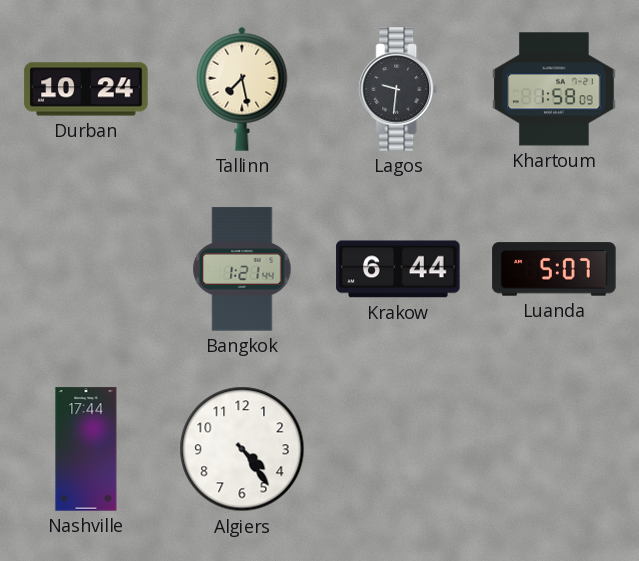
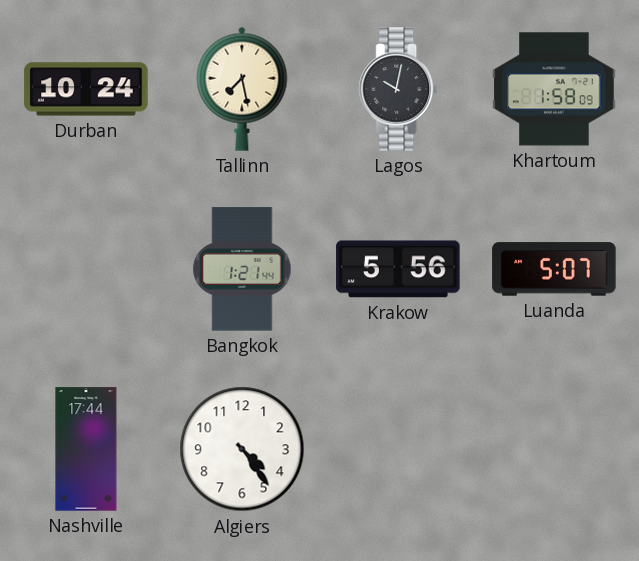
Lagos: 9:31 -> 10:02 (398, 89)
Krakow: 6:44 -> 5:56 (398, 269)
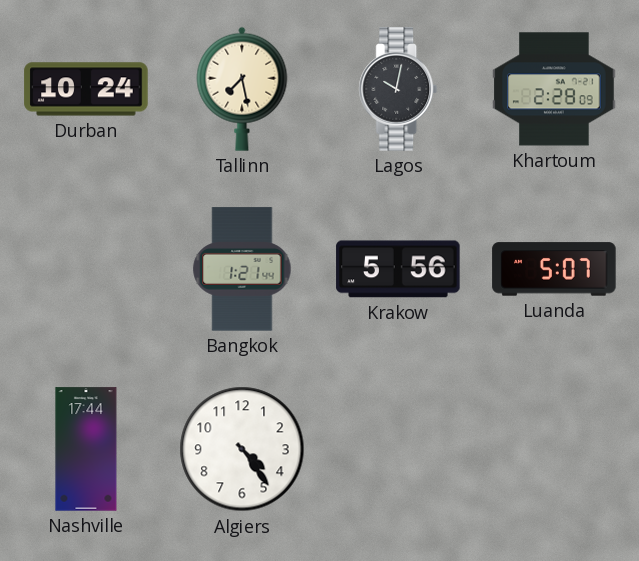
Khartoum: 1:58 -> 2:28 (554, 89)
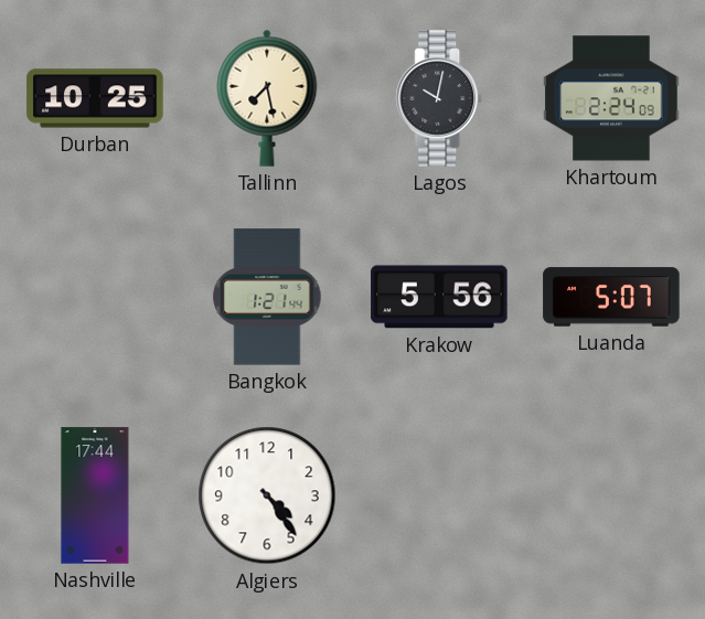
Durban: 10:24 -> 10:25 (95, 98)
Khartoum: 2:28 -> 2:24 (611, 98)
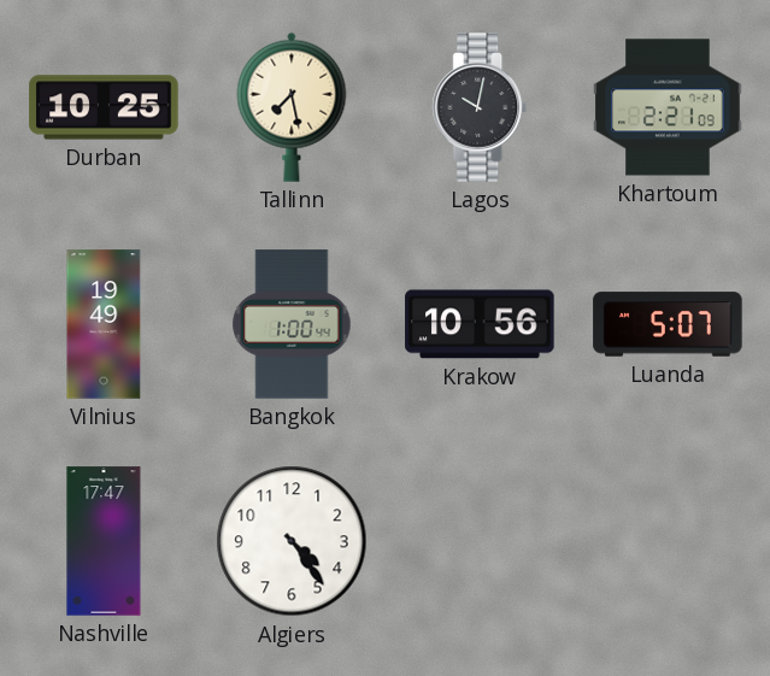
Khartoum: 2:24 -> 2:21 (668, 107)
Vilnius: none -> 19:49 (104, 324)
Bangkok: 1:21 -> 1:00 (292, 324)
Krakow: 5:56 -> 10:56 (480, 324)
Nashville: 17:44 -> 17:47 (104, 541)
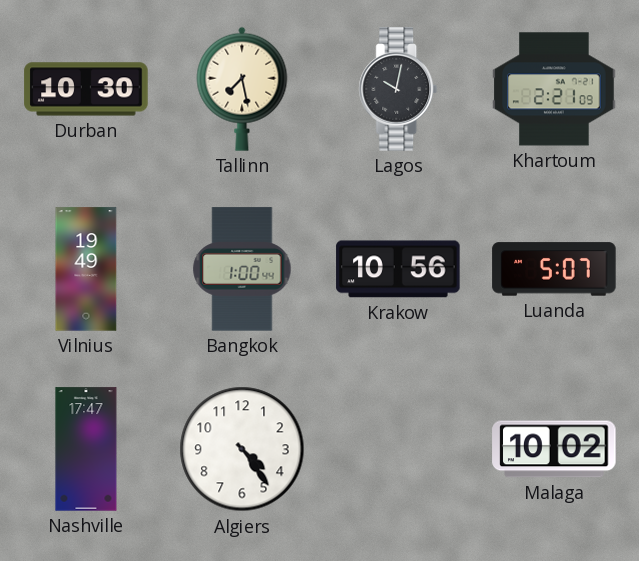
Durban: 10:25 -> 10:30 (86, 89)
Malaga: none -> 10:02 (554, 449)
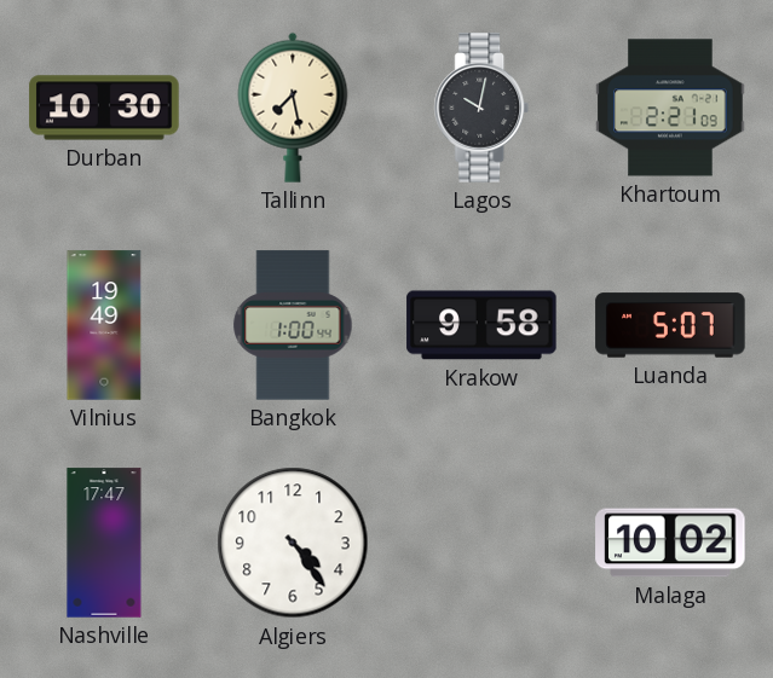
Krakow: 10:56 -> 9:58 (481, 325)
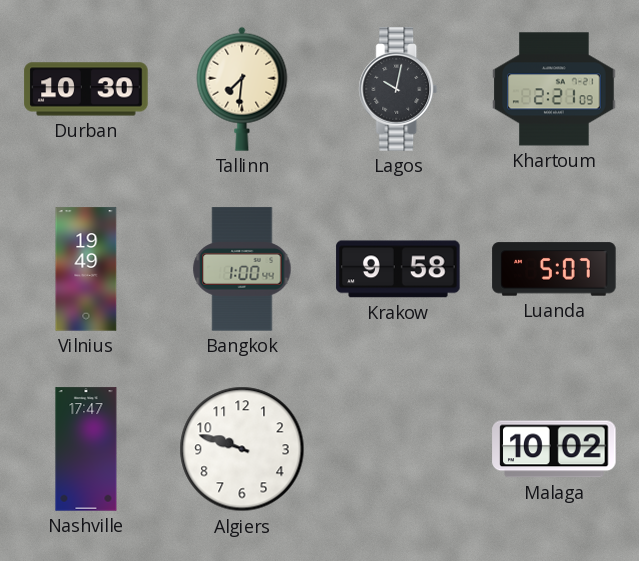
Tallinn: 7:28 -> 7:31 (242, 89)
Algiers: 4:24 -> 9:48 (242, 449)
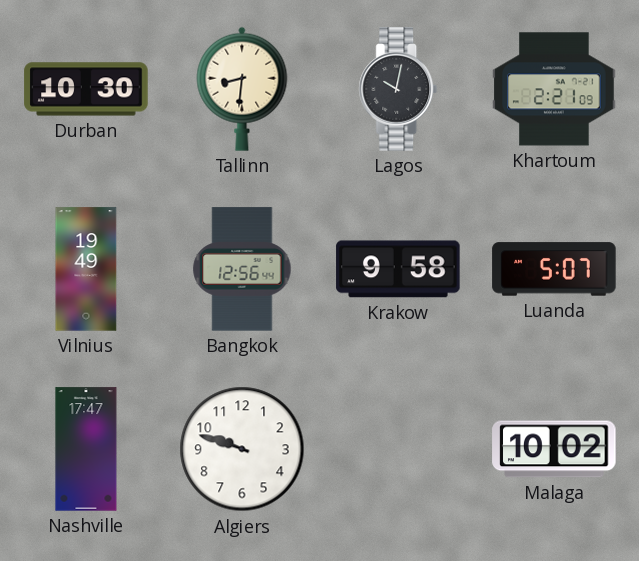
Tallinn: 7:31 -> 8:31 (242, 89)
Bangkok: 1:00 -> 12:56 (242, 269)
